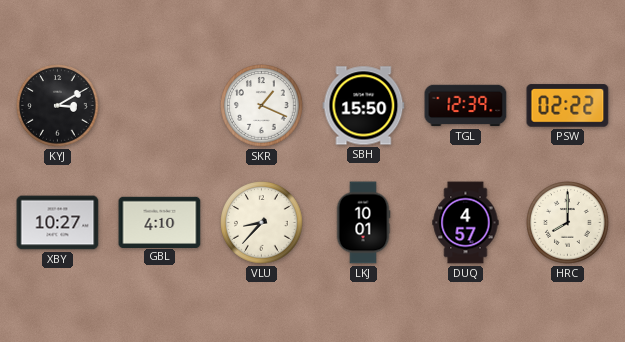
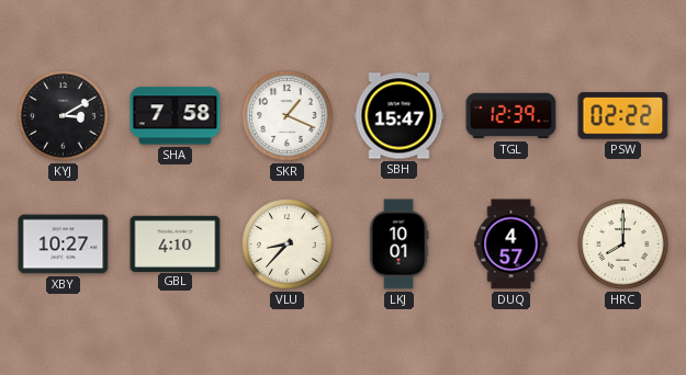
SHA: none -> 7:58 (176, 116)
SBH: 15:50 -> 15:47 (400, 116)
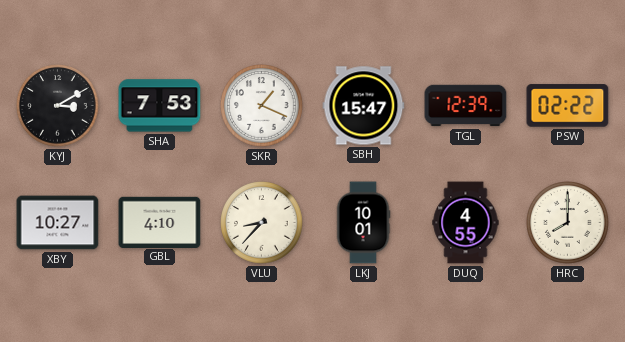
SHA: 7:58 -> 7:53 (160, 106)
DUQ: 4:57 -> 4:55 (466, 223)
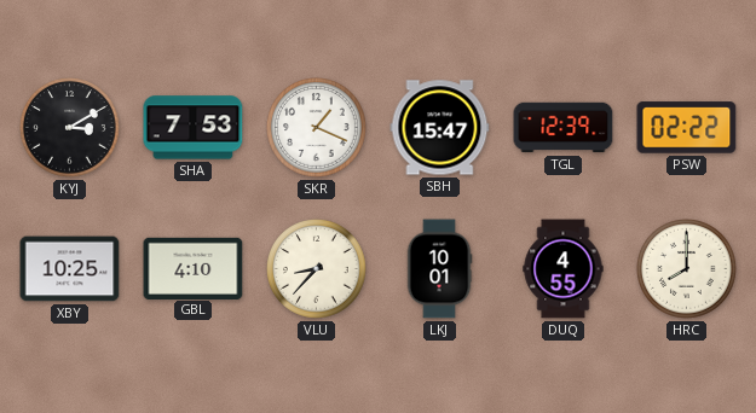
XBY: 10:27 -> 10:25 (70, 269)
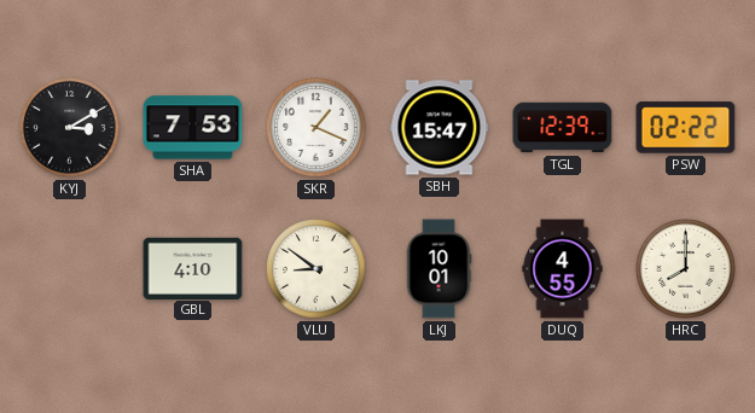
XBY: 10:25 -> none (70, 269)
VLU: 8:37 -> 8:51 (316, 269)
